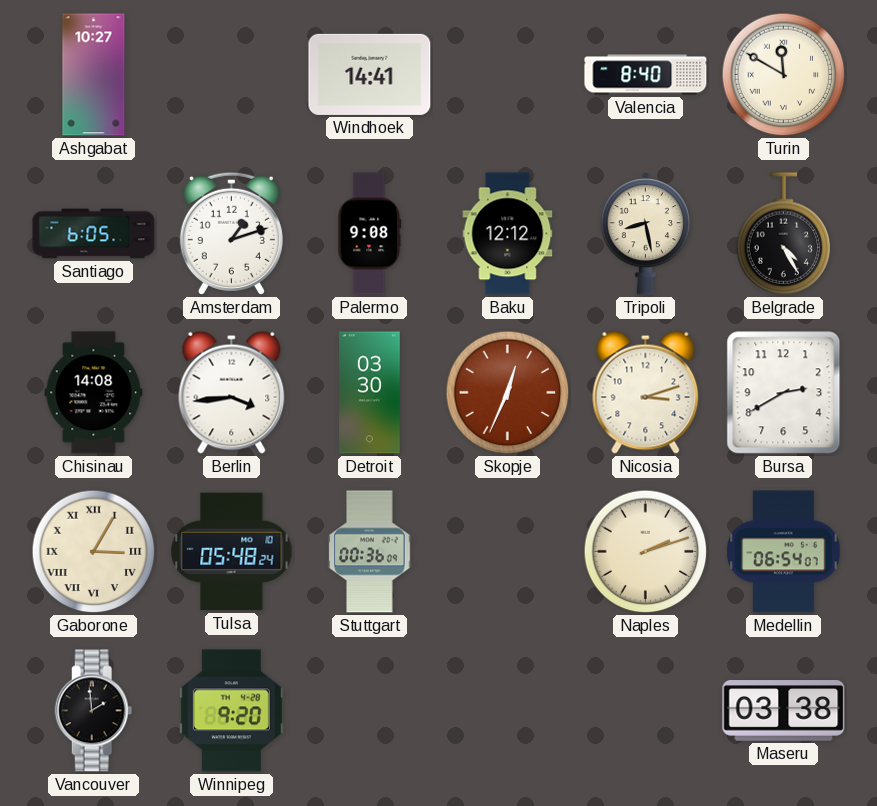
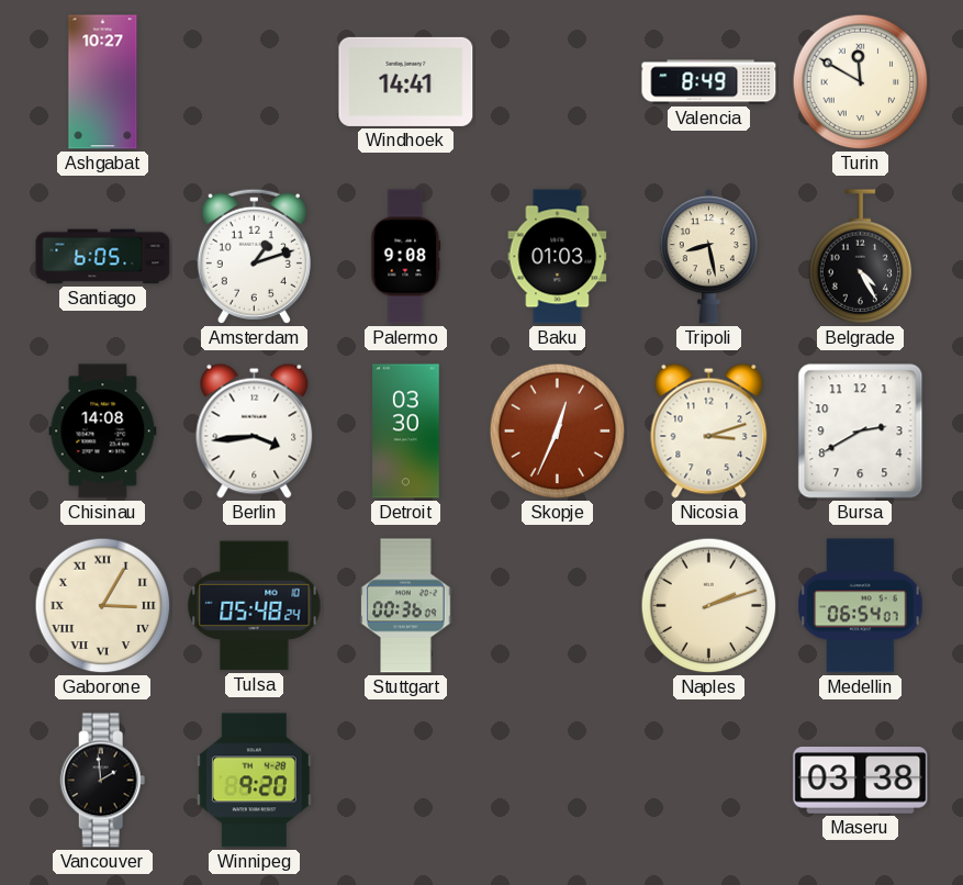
Valencia: 8:40 -> 8:49 (709, 82)
Baku: 12:12 -> 01:03 (558, 257)
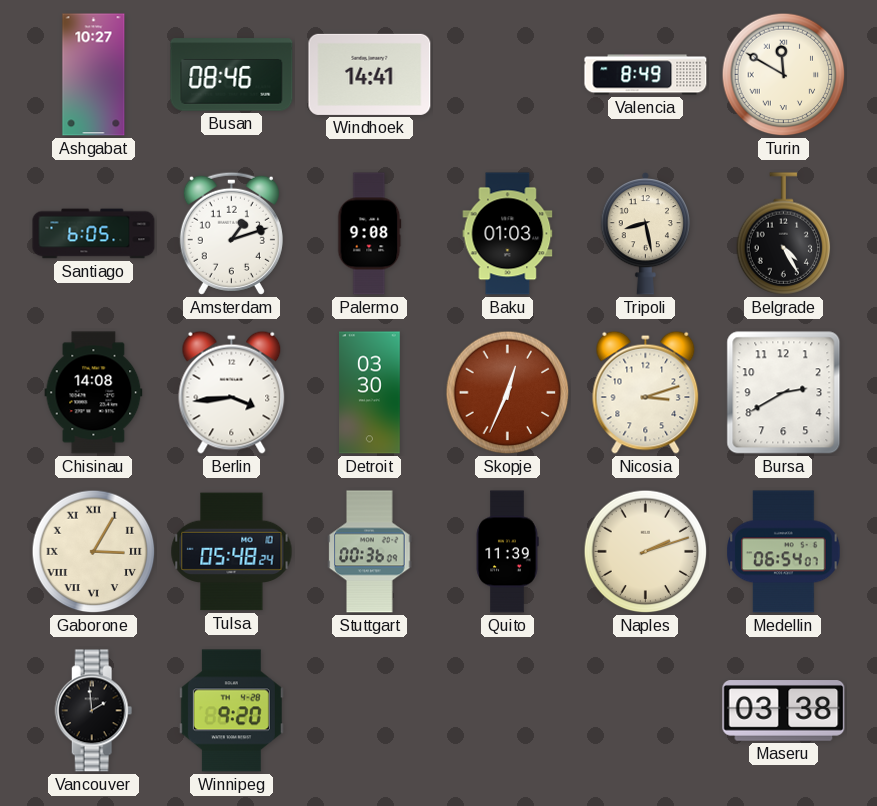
Busan: none -> 08:46 (232, 75)
Quito: none -> 11:39 (507, 552)
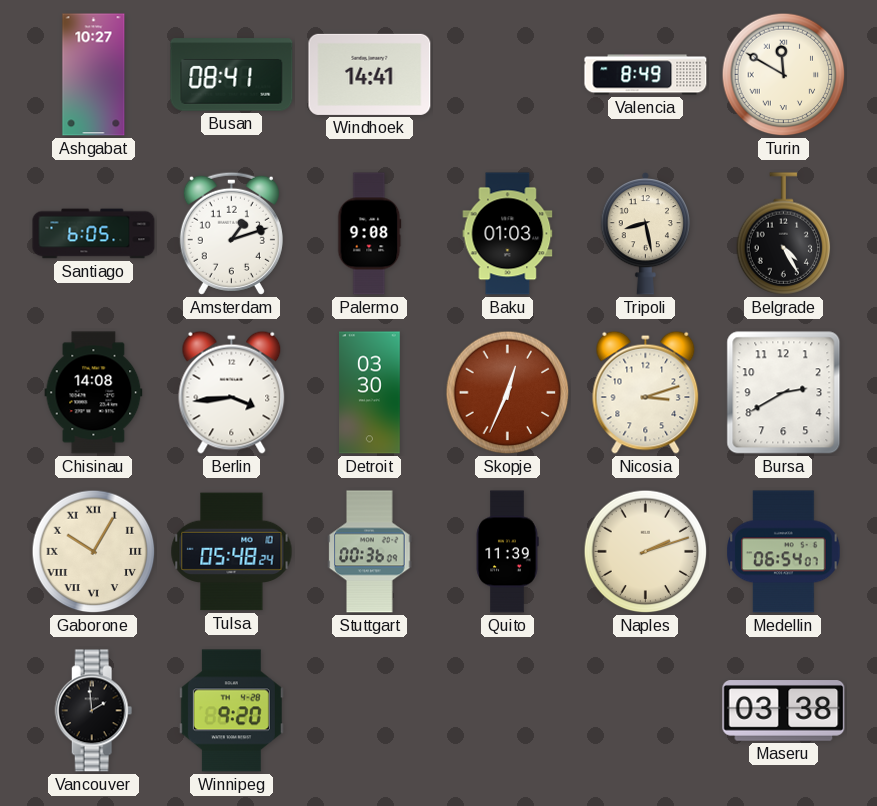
Busan: 08:46 -> 08:41 (232, 75)
Gaborone: 3:05 -> 10:05 (94, 552)
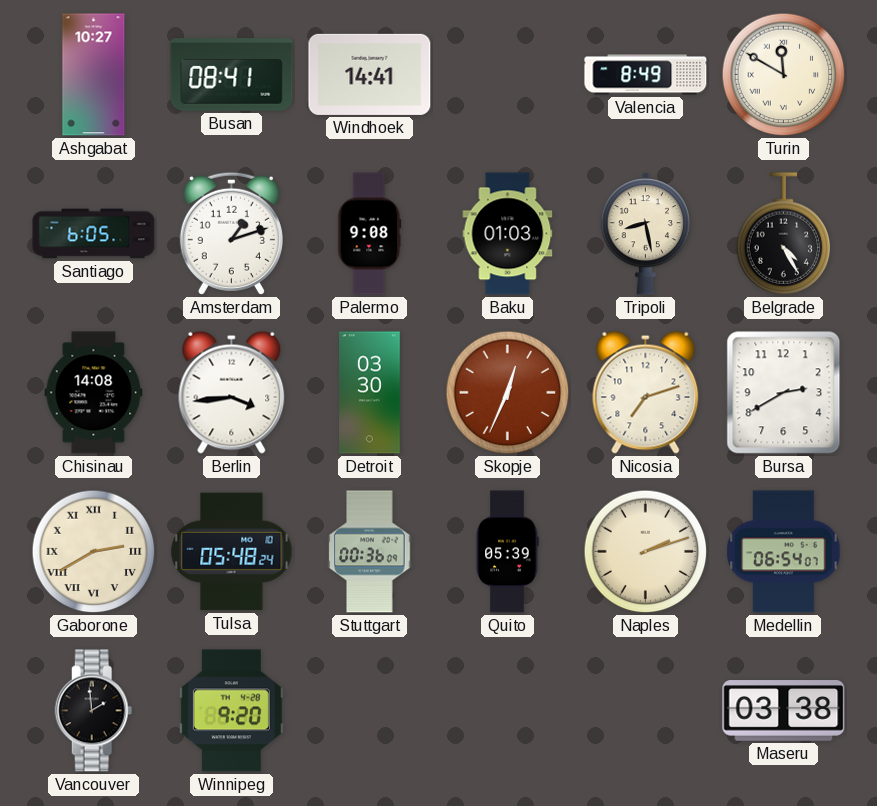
Nicosia: 3:12 -> 7:12 (646, 392)
Gaborone: 10:05 -> 2:40 (94, 552)
Quito: 11:39 -> 05:39 (507, 552)
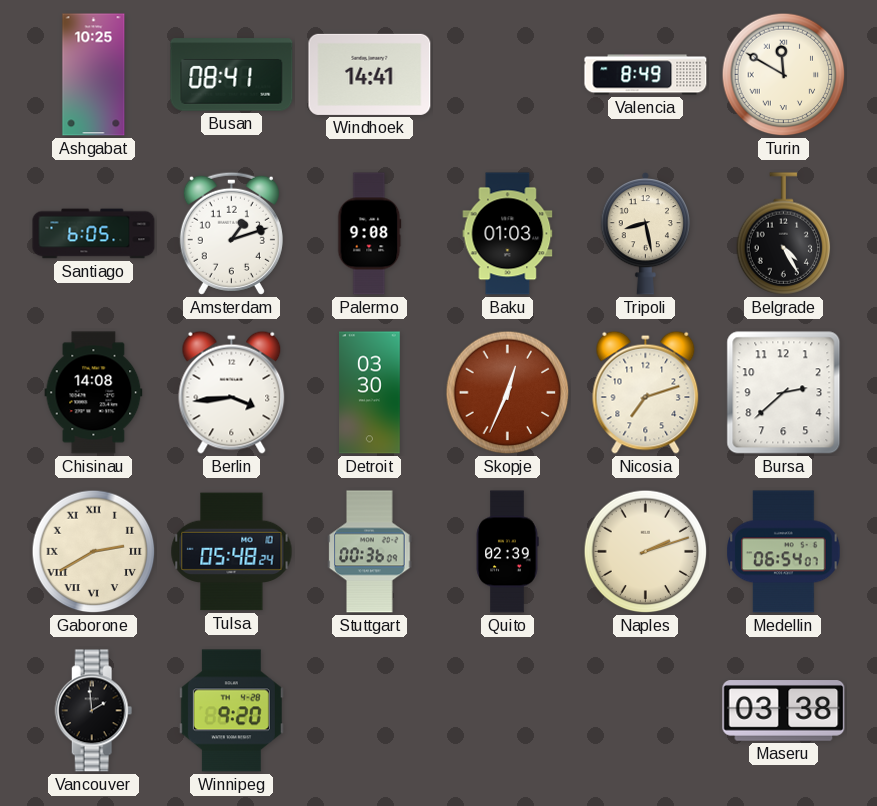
Ashgabat: 10:27 -> 10:25 (94, 75)
Bursa: 2:40 -> 2:38 (784, 393)
Quito: 05:39 -> 02:39 (507, 552)
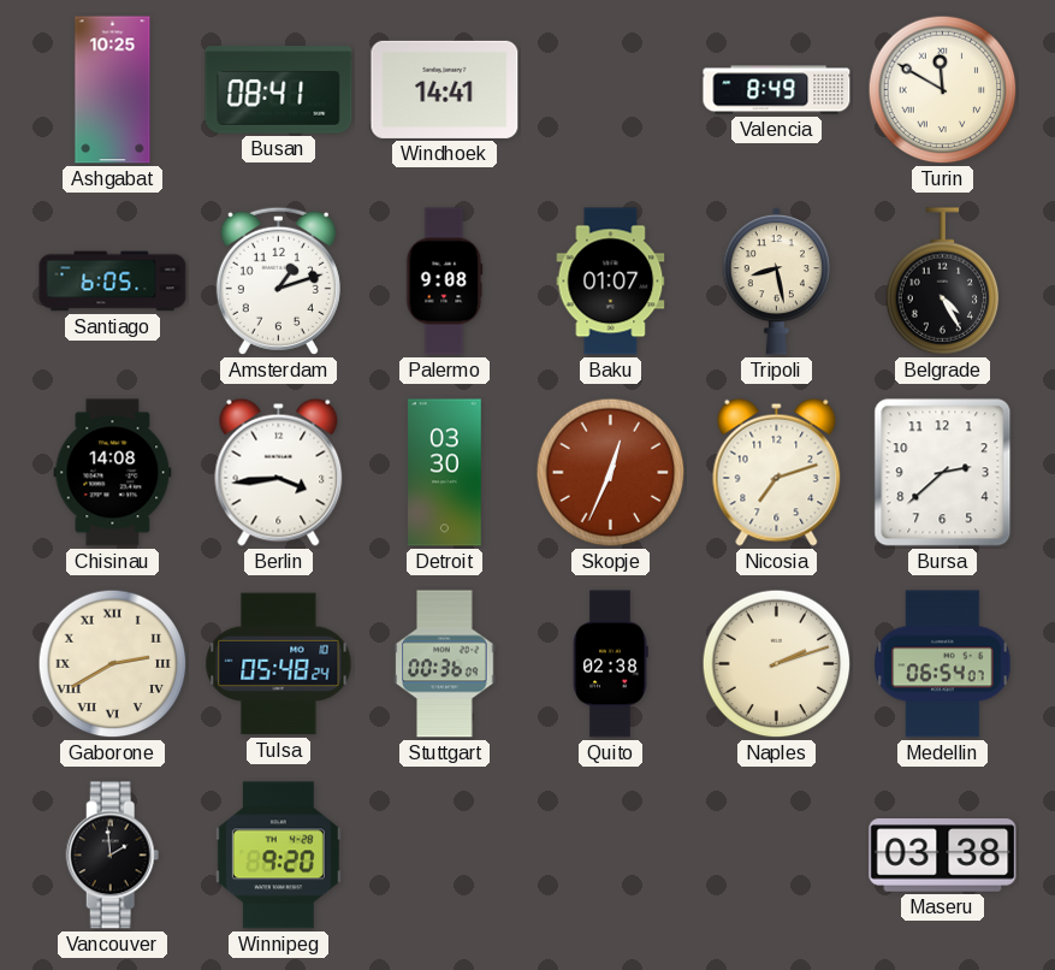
Baku: 01:03 -> 01:07 (611, 282)
Quito: 02:39 -> 02:38 (610, 664)
